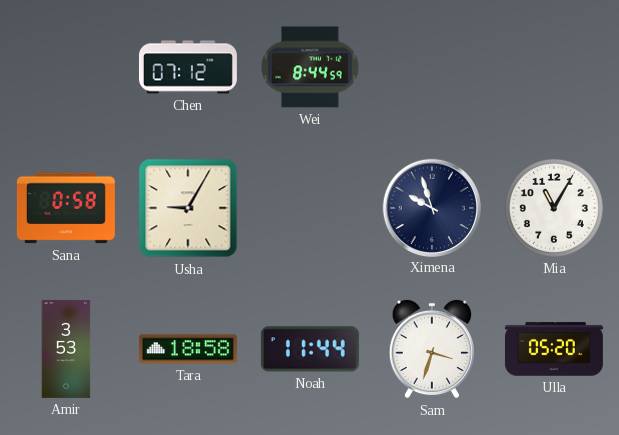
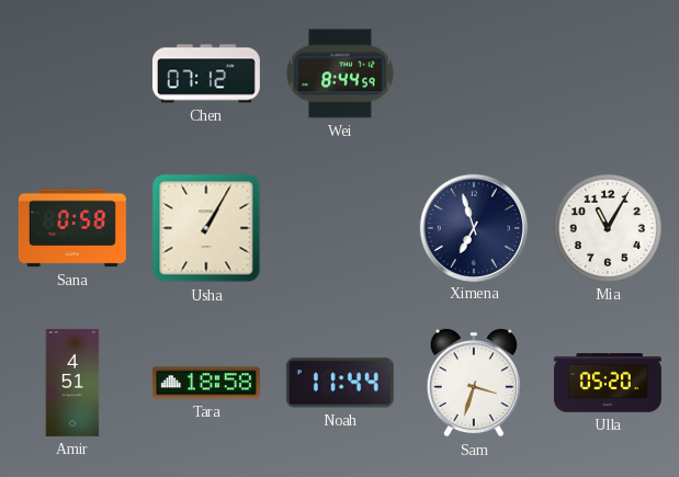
Usha: 9:05 -> 1:05 (206, 228)
Ximena: 9:57 -> 6:57 (473, 227)
Amir: 3:53 -> 4:51 (72, 383)
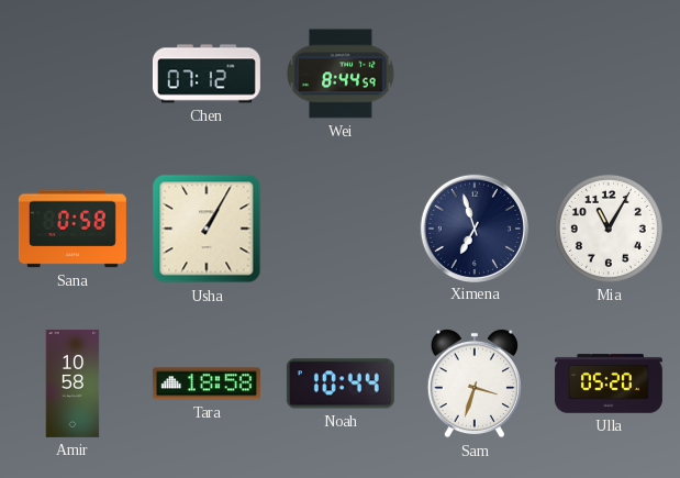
Amir: 4:51 -> 10:58 (73, 383)
Noah: 11:44 -> 10:44 (341, 383)
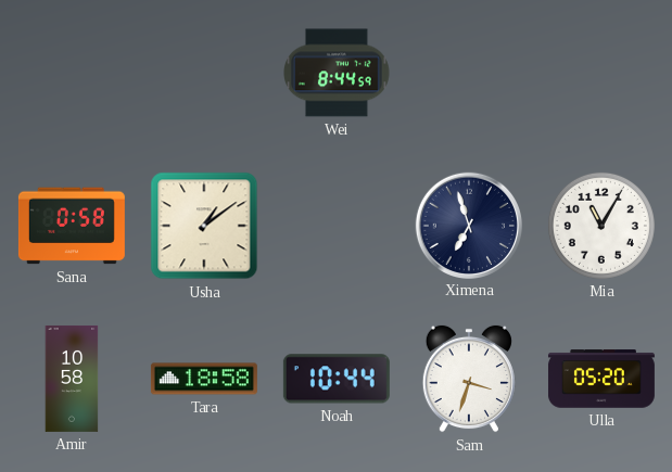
Chen: 07:12 -> none (207, 74)
Usha: 1:05 -> 1:09 (204, 226)
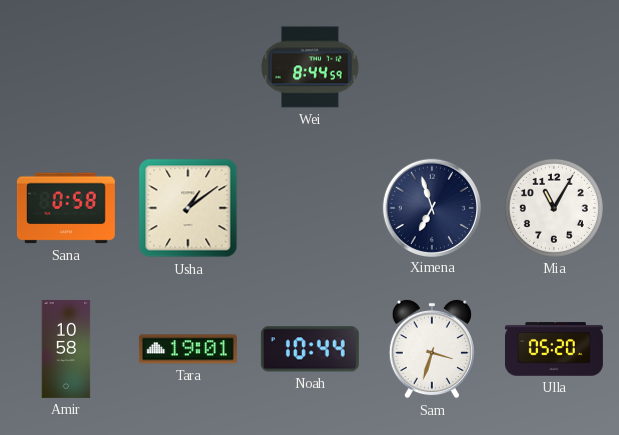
Tara: 18:58 -> 19:01 (188, 349)
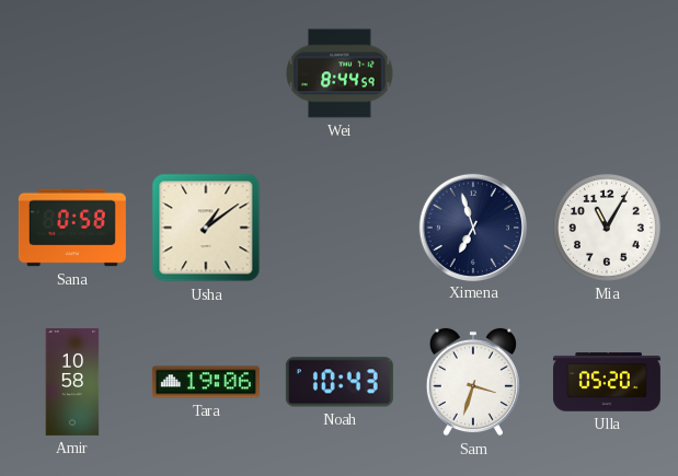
Tara: 19:01 -> 19:06 (206, 382)
Noah: 10:44 -> 10:43 (340, 382)
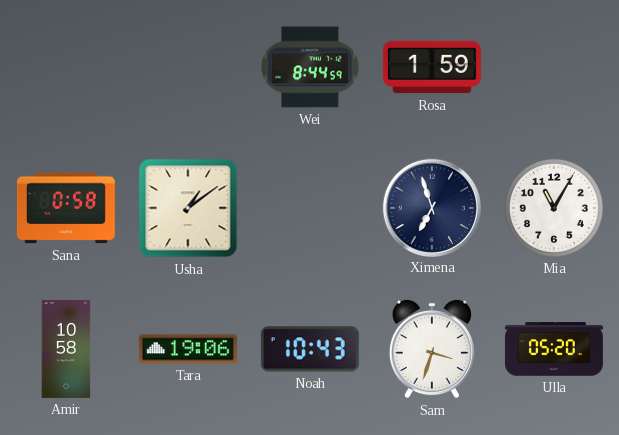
Rosa: none -> 1:59 (432, 67)
